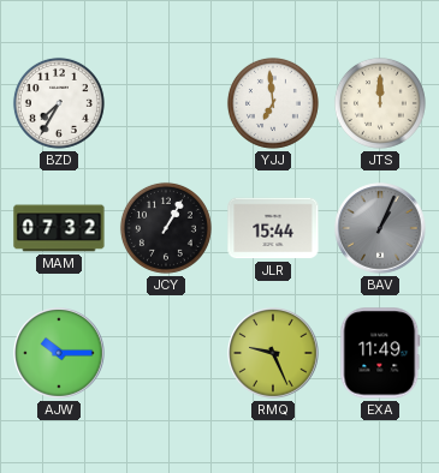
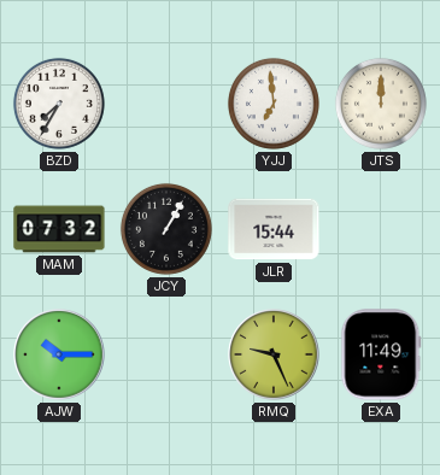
BAV: 1:04 -> none (380, 228)
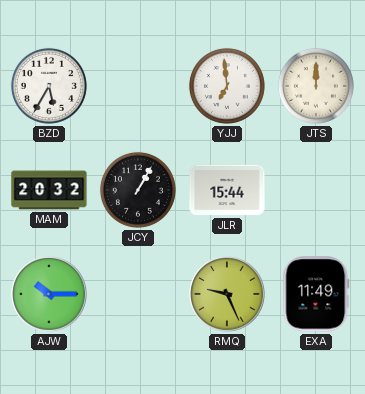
BZD: 7:35 -> 5:35 (49, 86)
MAM: 07:32 -> 20:32 (49, 190)
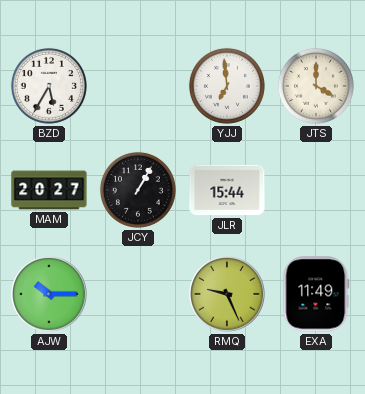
JTS: 12:00 -> 4:00 (316, 86)
MAM: 20:32 -> 20:27 (49, 190)
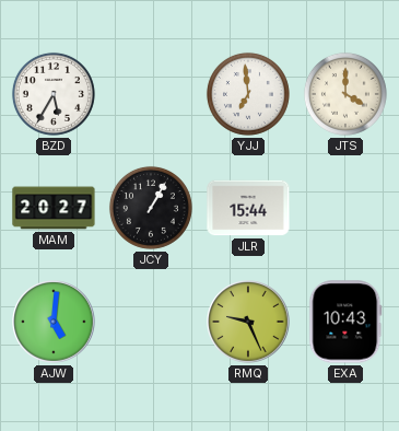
AJW: 10:15 -> 5:01 (54, 322)
EXA: 11:49 -> 10:43 (345, 322)
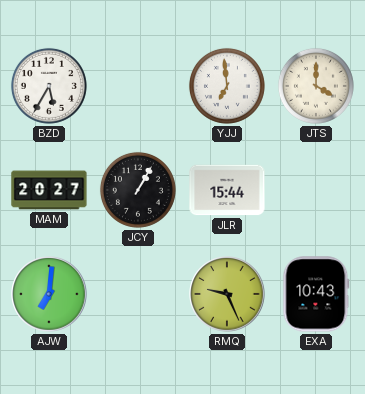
AJW: 5:01 -> 7:01 (49, 294)
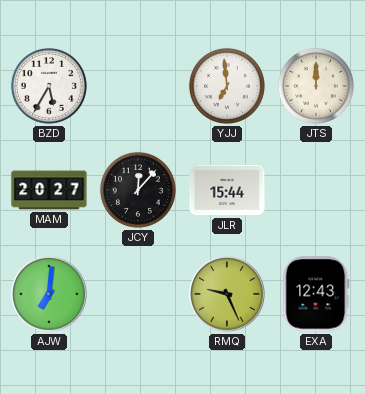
JTS: 4:00 -> 12:00 (316, 86)
JCY: 1:05 -> 12:07 (138, 190)
EXA: 10:43 -> 12:43 (316, 294)
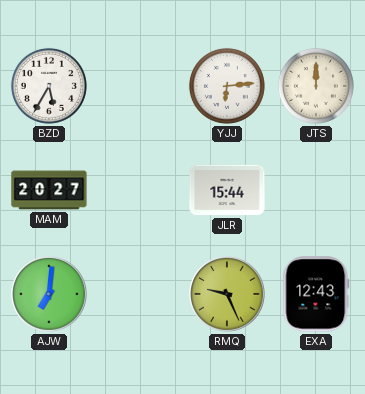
YJJ: 6:59 -> 6:14 (227, 86)
JCY: 12:07 -> none (138, 190)
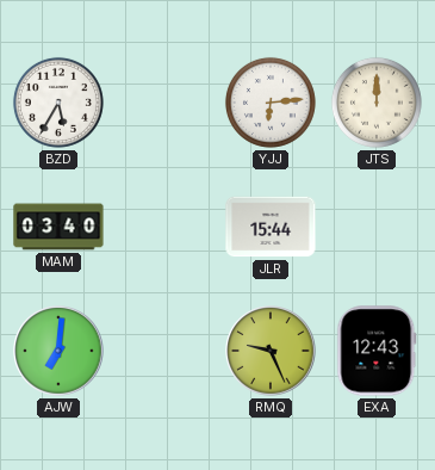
MAM: 20:27 -> 03:40 (58, 227)
